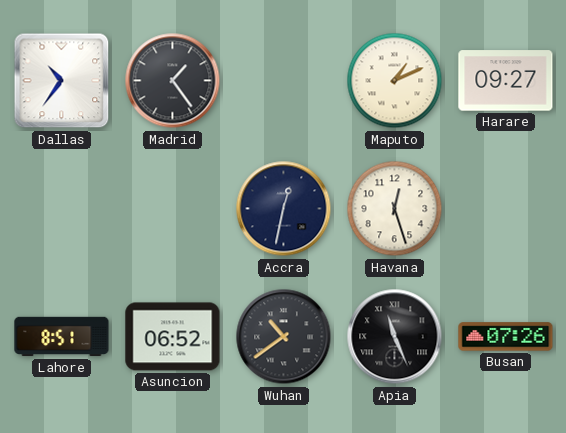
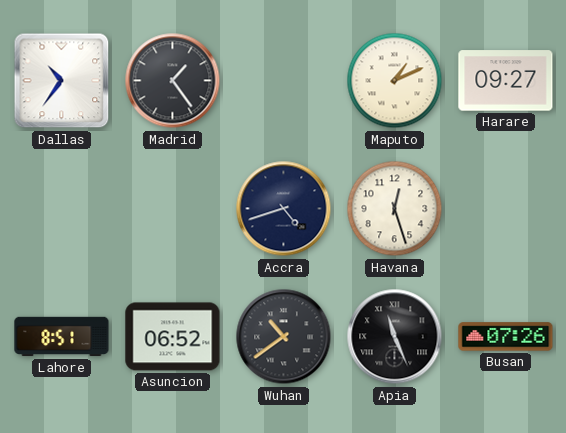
Accra: 12:32 -> 4:42 (284, 209)
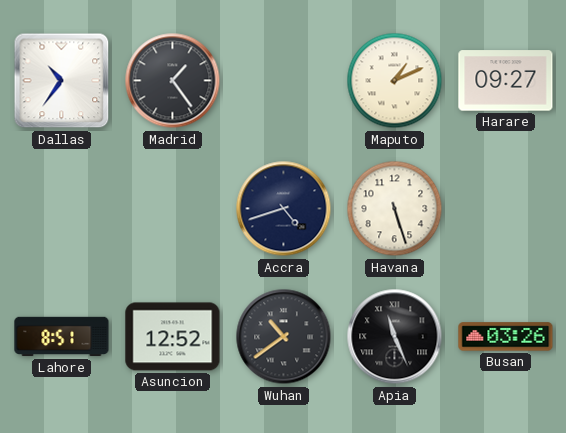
Havana: 12:27 -> 5:27 (395, 209)
Asuncion: 06:52 -> 12:52 (173, 337)
Busan: 07:26 -> 03:26 (506, 337)
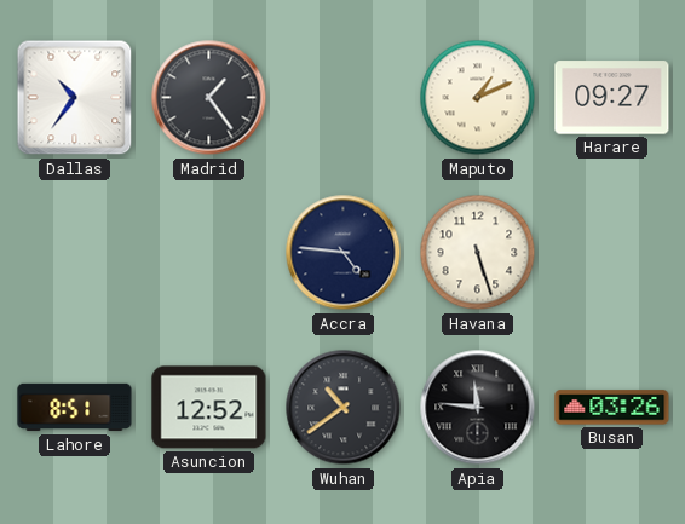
Accra: 4:42 -> 4:46 (344, 253)
Apia: 11:26 -> 11:46 (478, 408)
